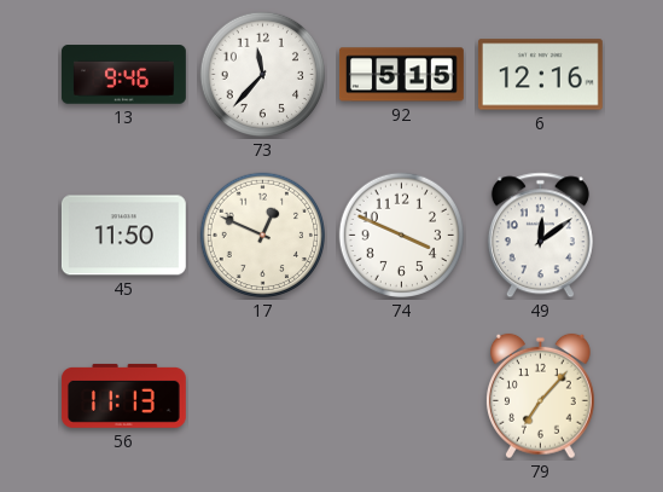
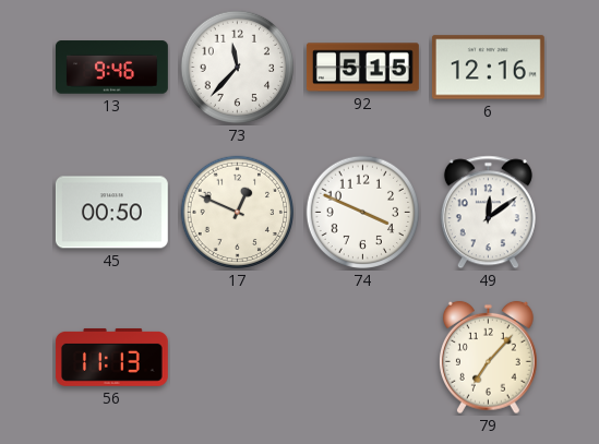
45: 11:50 -> 00:50 (111, 213)
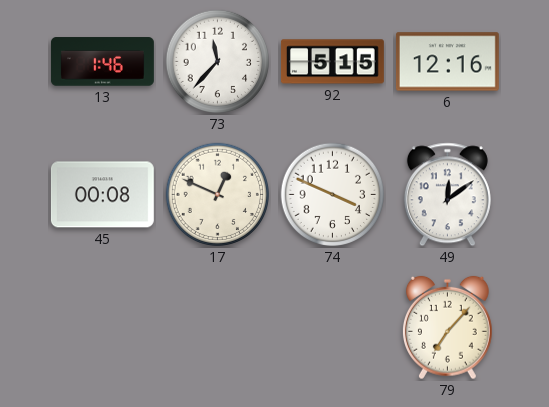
13: 9:46 -> 1:46 (102, 62)
45: 00:50 -> 00:08 (102, 195)
56: 11:13 -> none (111, 357)
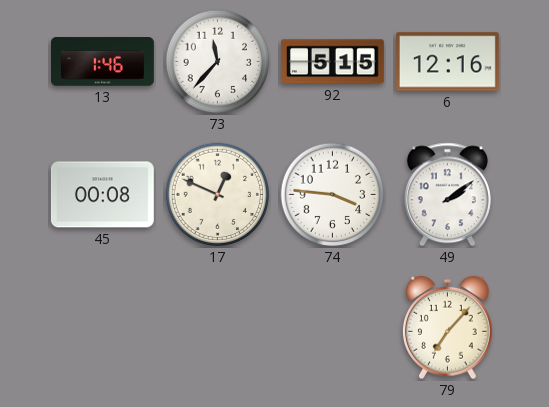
74: 3:49 -> 3:46 (333, 195)
49: 12:09 -> 2:09 (447, 195)
